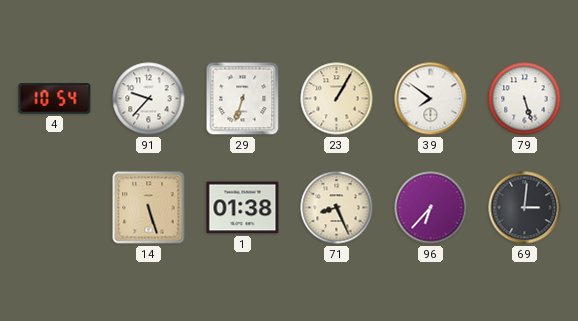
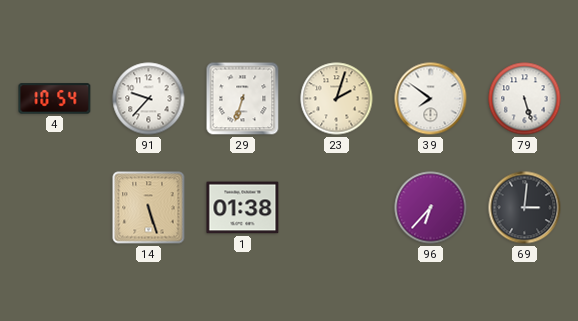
23: 1:05 -> 2:03 (337, 99)
71: 8:26 -> none (337, 208)
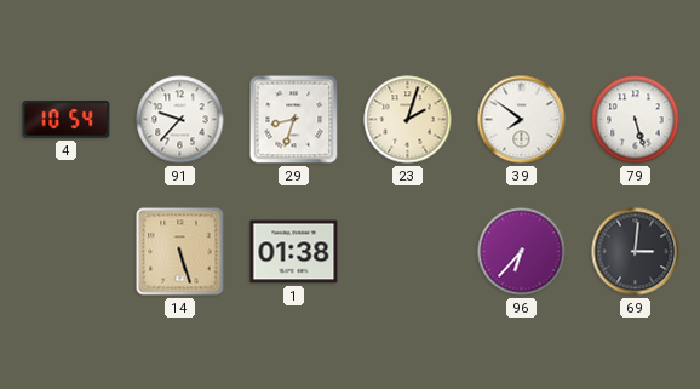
29: 6:33 -> 8:33 (294, 120)
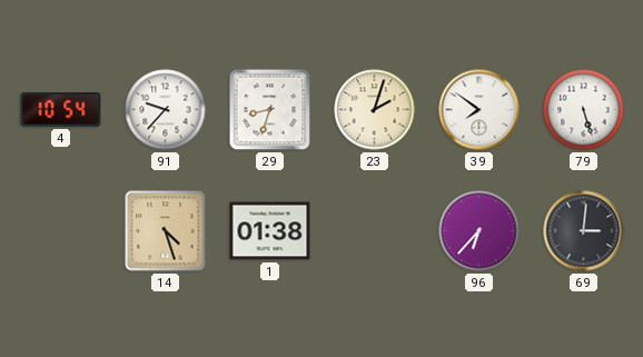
14: 5:27 -> 4:27 (166, 231)
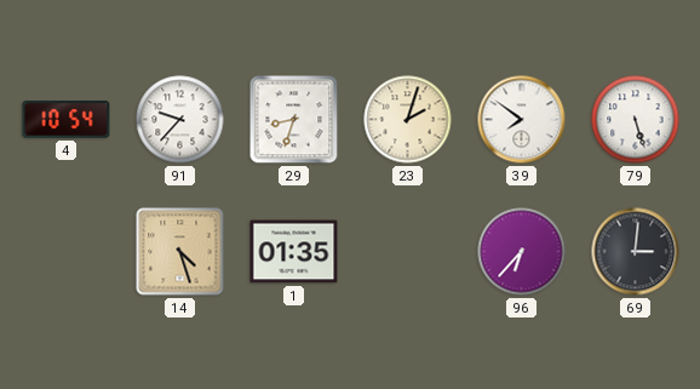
1: 01:38 -> 01:35 (294, 252)
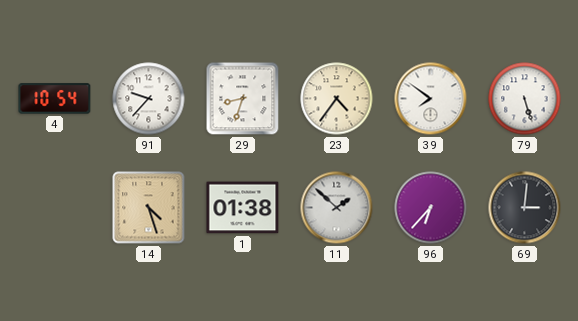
23: 2:03 -> 4:36 (337, 99)
1: 01:35 -> 01:38 (243, 208)
11: none -> 1:52 (337, 208)
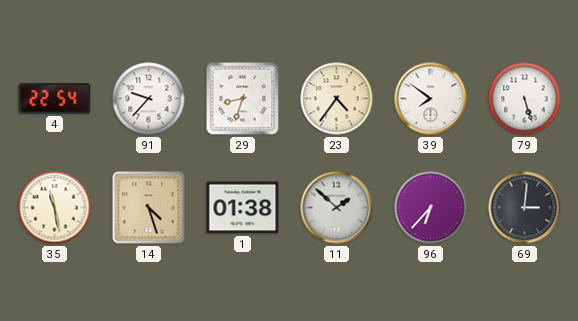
4: 10:54 -> 22:54 (55, 99)
35: none -> 11:28 (55, 208)
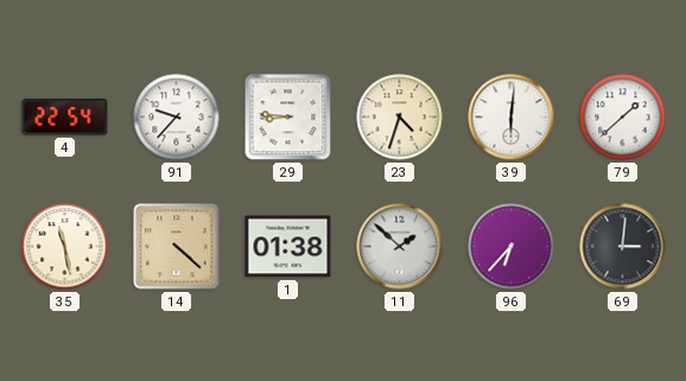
29: 8:33 -> 8:46 (288, 118)
23: 4:36 -> 4:33 (400, 118)
39: 7:51 -> 6:01 (512, 118)
79: 5:27 -> 1:38 (623, 118)
14: 4:27 -> 4:22 (177, 247)
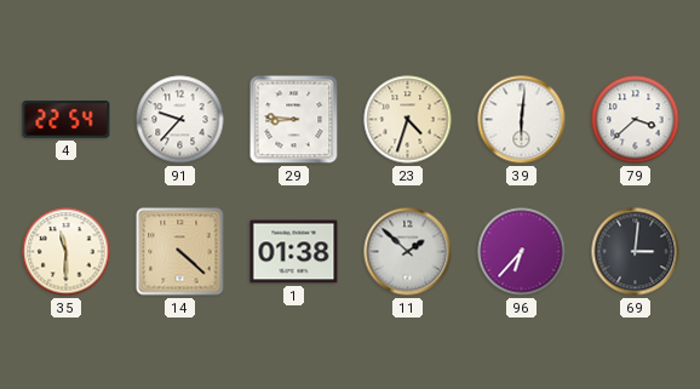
79: 1:38 -> 3:38 (636, 120)
35: 11:28 -> 11:30 (67, 252)
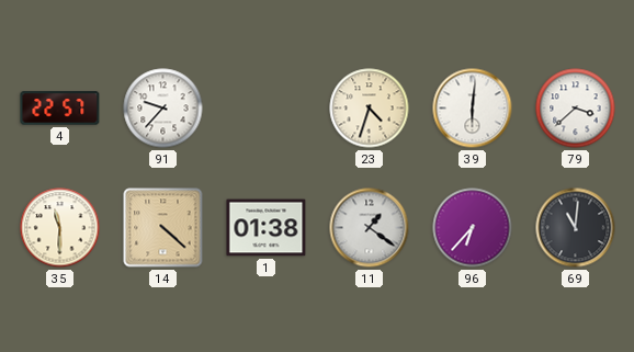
4: 22:54 -> 22:57 (60, 109)
29: 8:46 -> none (294, 120)
11: 1:52 -> 1:21 (370, 228)
69: 3:01 -> 11:01 (576, 228)
